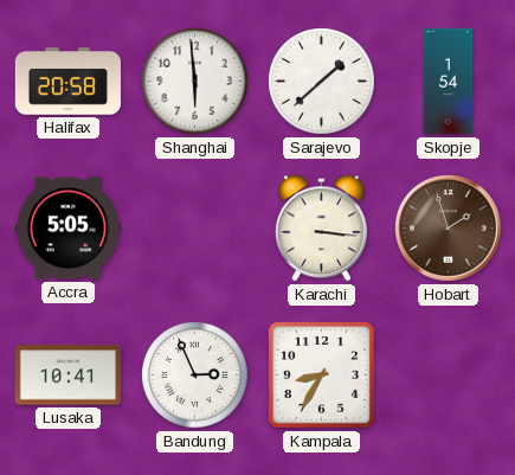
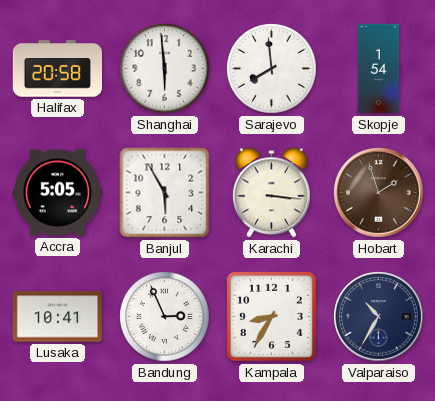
Sarajevo: 1:38 -> 7:59 (272, 69)
Banjul: none -> 5:55 (165, 193)
Valparaiso: none -> 10:35 (379, 317)
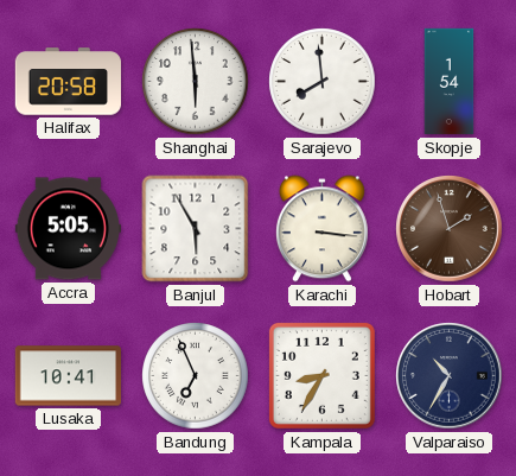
Bandung: 2:56 -> 6:56 (196, 376)
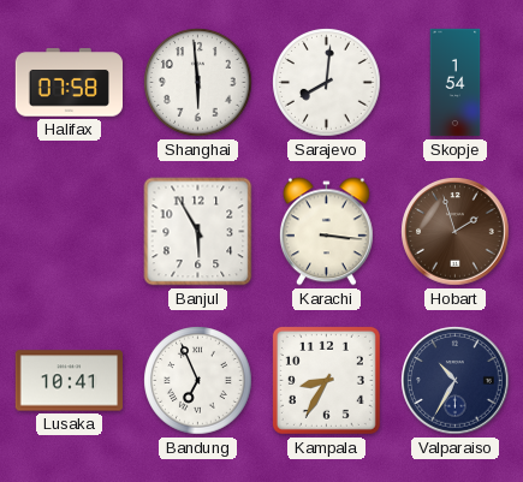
Halifax: 20:58 -> 07:58 (69, 83)
Sarajevo: 7:59 -> 8:01 (327, 83)
Accra: 5:05 -> none (68, 229)
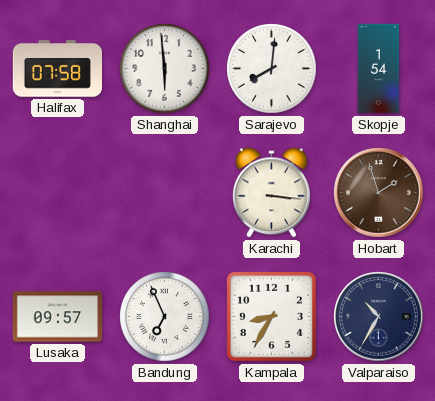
Banjul: 5:55 -> none (198, 232)
Lusaka: 10:41 -> 09:57 (57, 317)
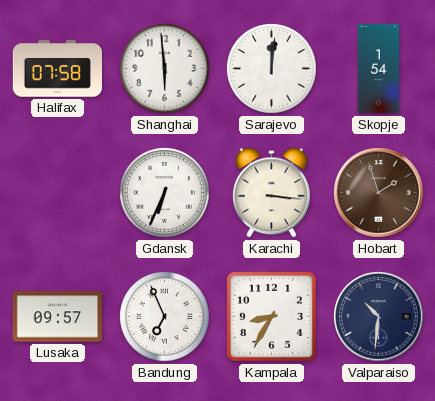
Sarajevo: 8:01 -> 12:01 (272, 69)
Gdansk: none -> 6:34 (165, 193)
Valparaiso: 10:35 -> 10:31 (379, 317)
